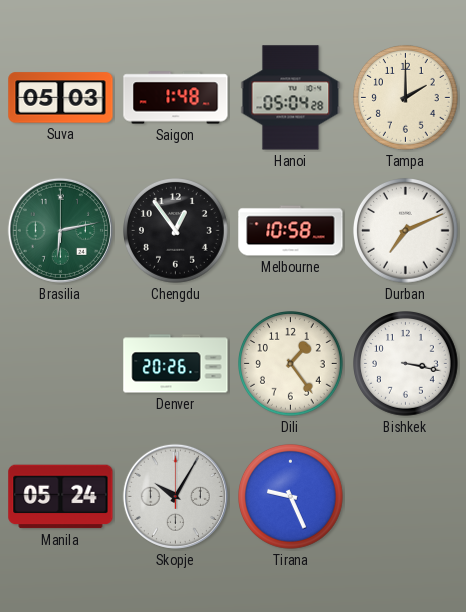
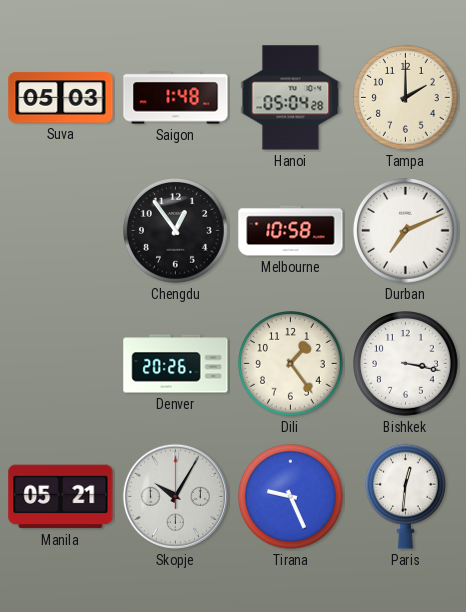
Brasilia: 6:13 -> none (60, 230)
Manila: 05:24 -> 05:21 (61, 497)
Paris: none -> 12:31 (405, 496)
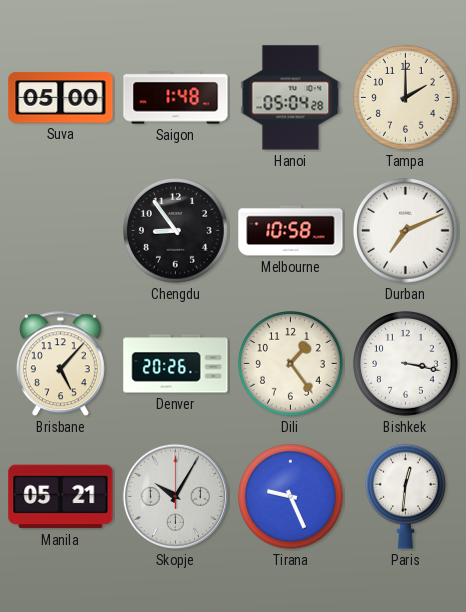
Suva: 05:03 -> 05:00 (61, 98)
Chengdu: 12:54 -> 8:54 (176, 231)
Brisbane: none -> 5:07 (60, 364)
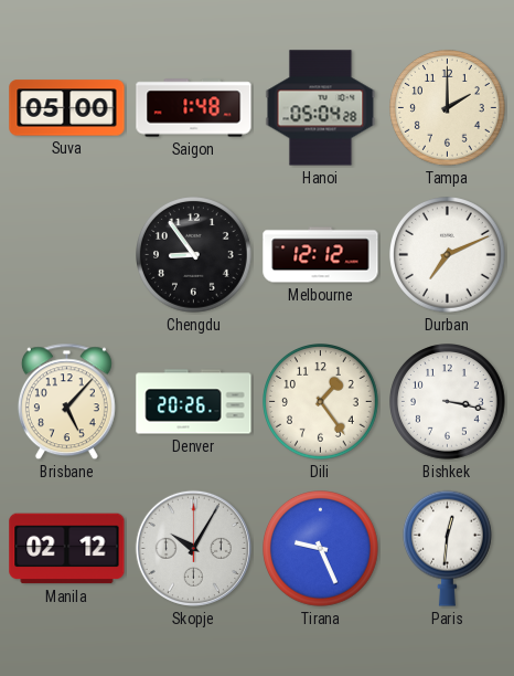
Melbourne: 10:58 -> 12:12 (321, 255)
Manila: 05:21 -> 02:12 (67, 549)
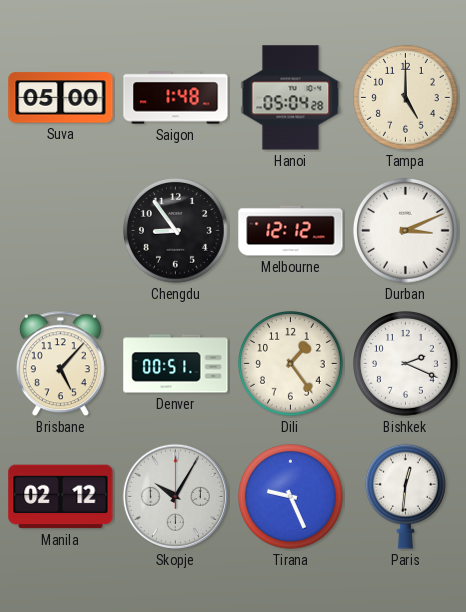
Tampa: 2:00 -> 5:00 (406, 98)
Durban: 7:11 -> 3:11 (406, 231)
Denver: 20:26 -> 00:51 (176, 364)
Bishkek: 3:17 -> 2:19 (406, 364)
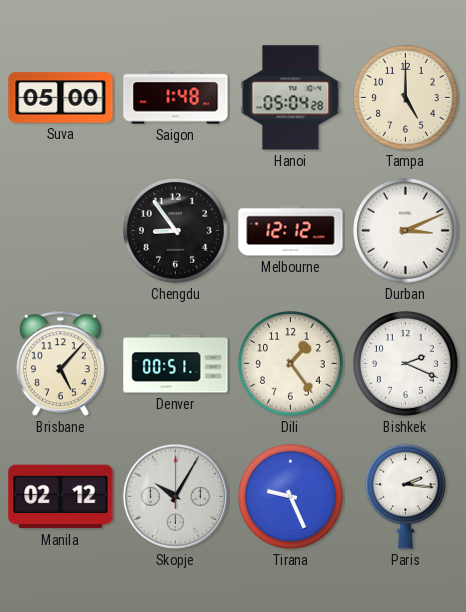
Paris: 12:31 -> 2:16 (405, 496)
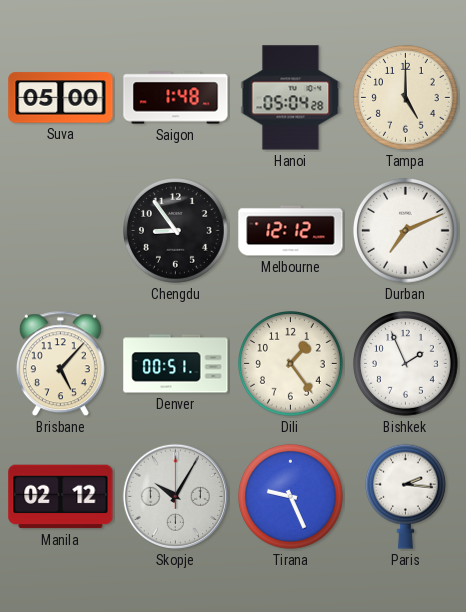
Durban: 3:11 -> 7:11 (406, 231)
Bishkek: 2:19 -> 1:56 (406, 364)
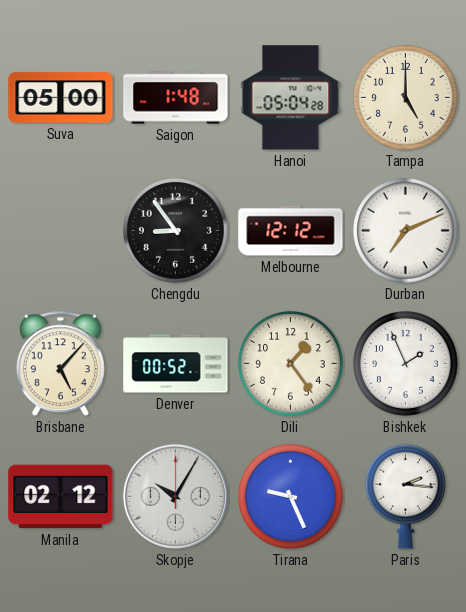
Denver: 00:51 -> 00:52 (176, 364)
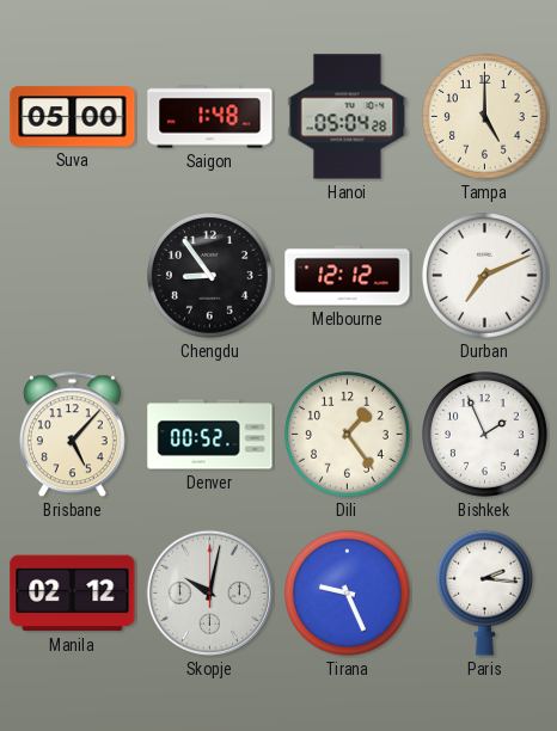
Skopje: 10:05 -> 10:02 (209, 592)
